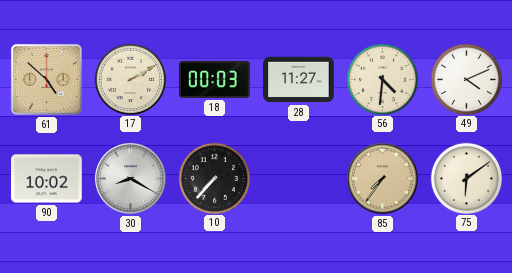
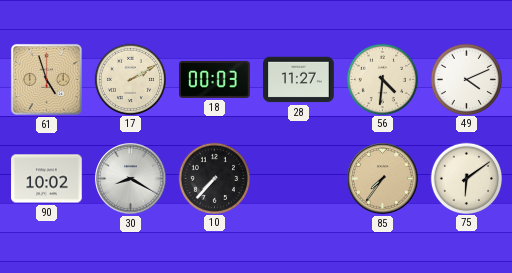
61: 4:52 -> 4:57 (46, 79)
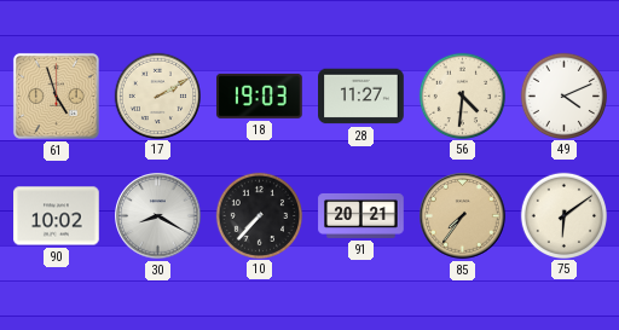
18: 00:03 -> 19:03 (260, 95)
91: none -> 20:21 (361, 216)
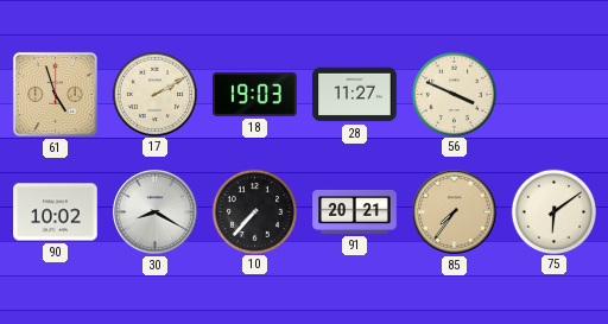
56: 4:31 -> 3:49 (454, 94)
49: 4:11 -> none (563, 95)
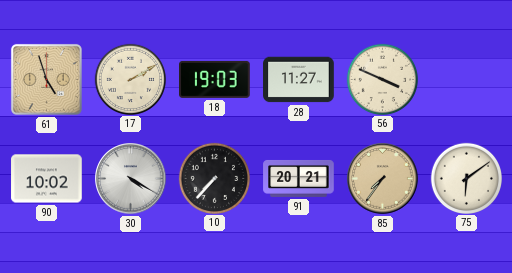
30: 8:20 -> 4:20 (131, 179)
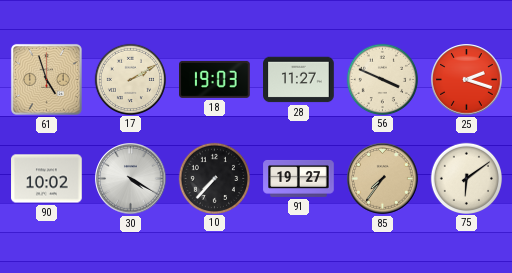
25: none -> 2:18 (467, 80)
91: 20:21 -> 19:27 (299, 179)
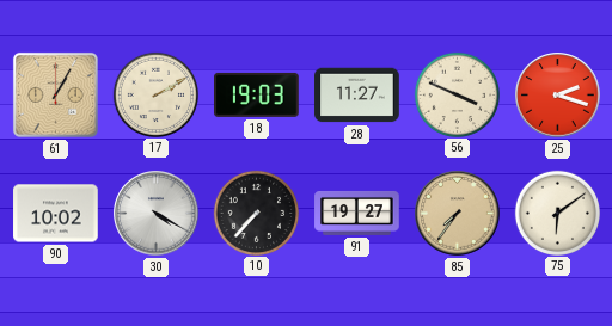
61: 4:57 -> 1:05 (55, 94)
